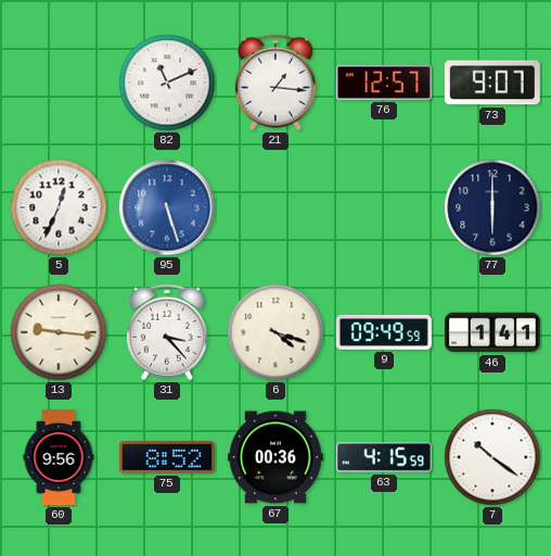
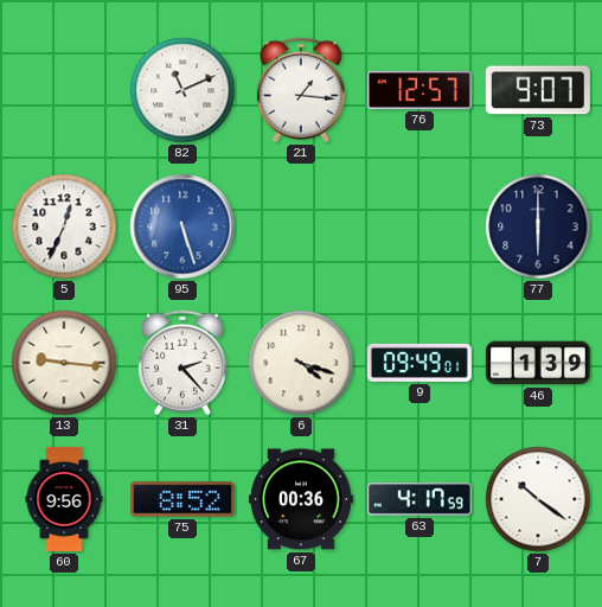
31: 3:23 -> 2:23 (182, 363)
9: 09:49:59 -> 09:49:01 (420, 363)
46: 1:41 -> 1:39 (538, 363)
63: 4:15 -> 4:17 (420, 499)
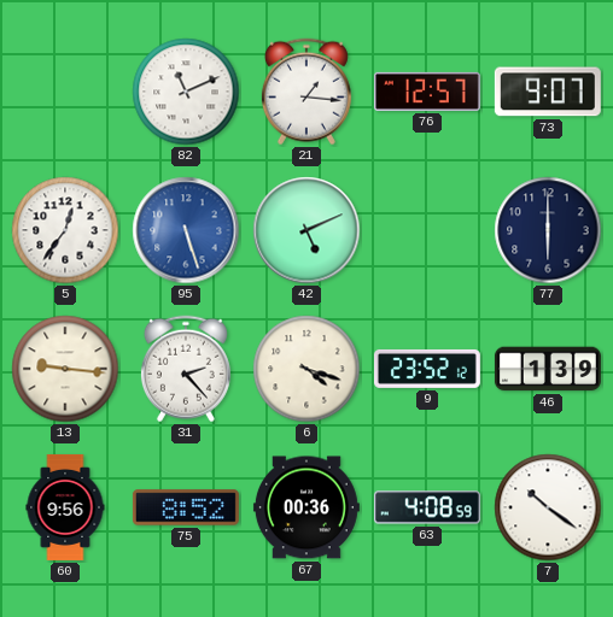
5: 12:34 -> 12:36 (65, 230)
42: none -> 5:11 (306, 230)
9: 09:49 -> 23:52 (427, 369)
63: 4:17 -> 4:08 (427, 507)
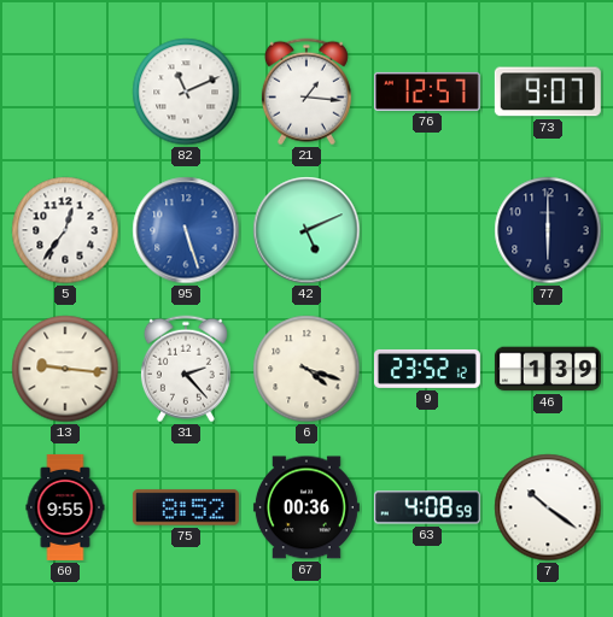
60: 9:56 -> 9:55 (65, 507)
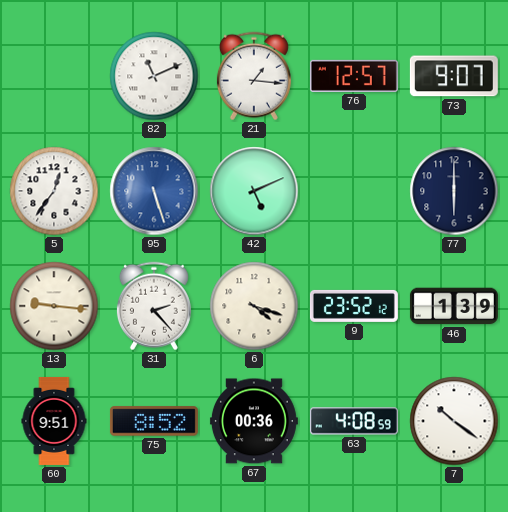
60: 9:55 -> 9:51 (54, 421)
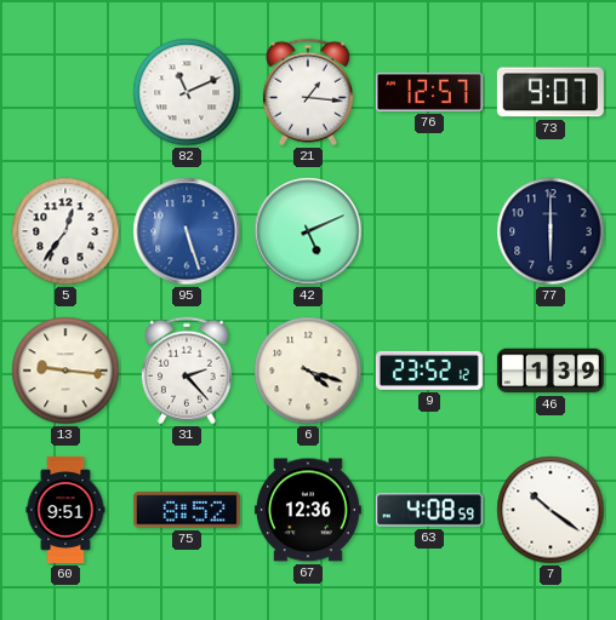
67: 00:36 -> 12:36 (308, 510)
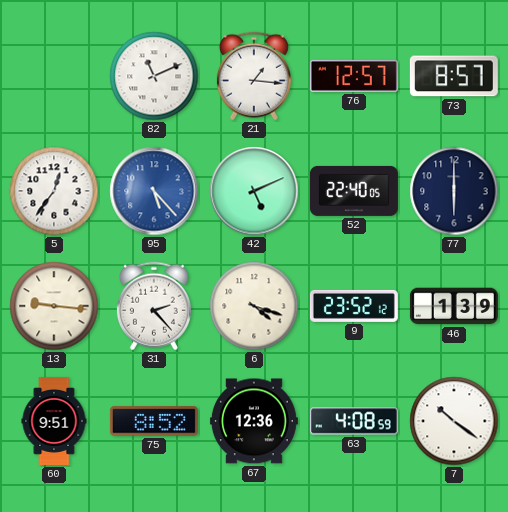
73: 9:07 -> 8:57 (454, 76)
95: 5:27 -> 5:23 (154, 191)
52: none -> 22:40 (354, 191)
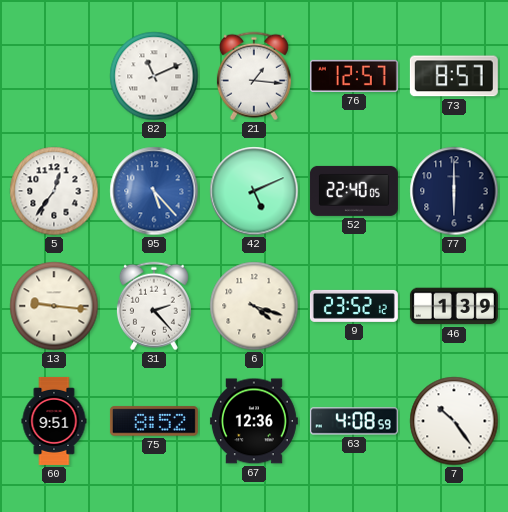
7: 10:21 -> 10:24 (454, 421)
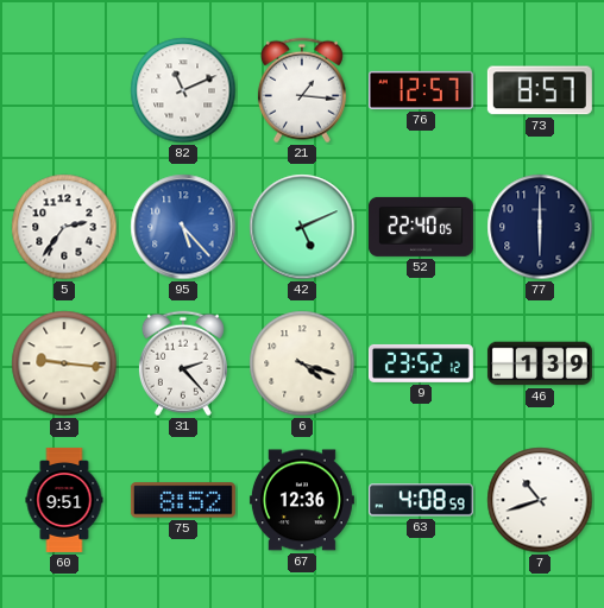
5: 12:36 -> 2:36 (64, 227)
7: 10:24 -> 10:42 (540, 500)
